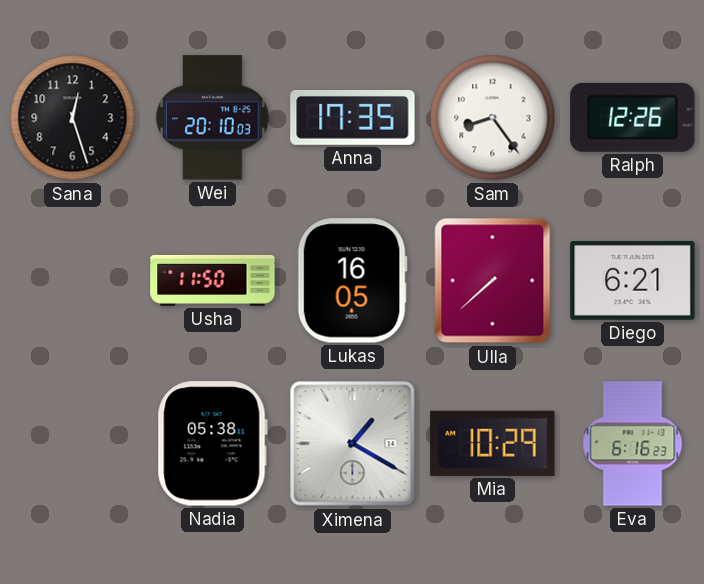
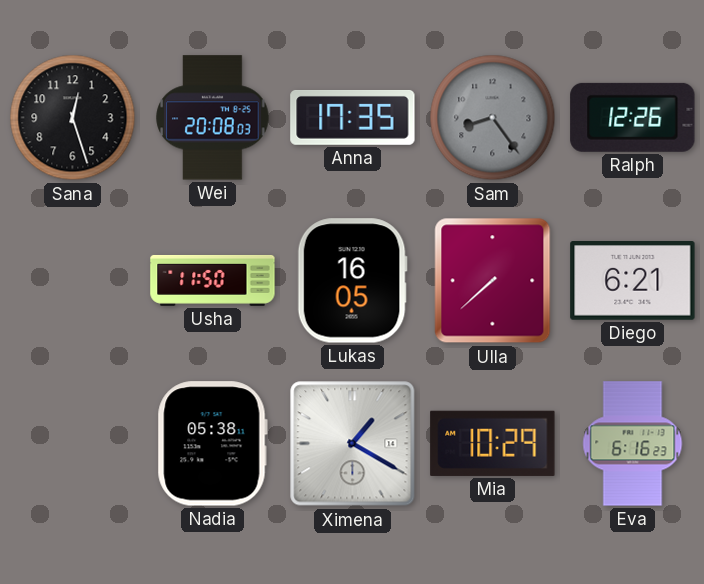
Wei: 20:10 -> 20:08 (213, 118)
Sam dial: white -> grey (493, 118)
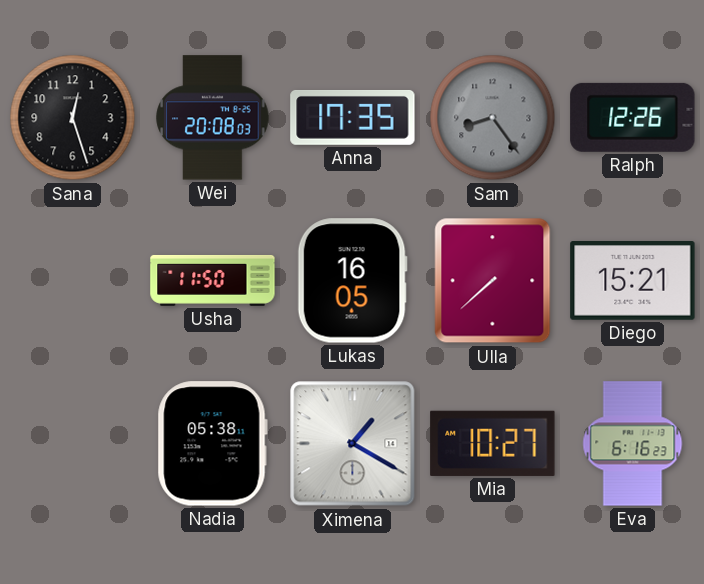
Diego: 6:21 -> 15:21 (633, 281)
Mia: 10:29 -> 10:27 (493, 443)
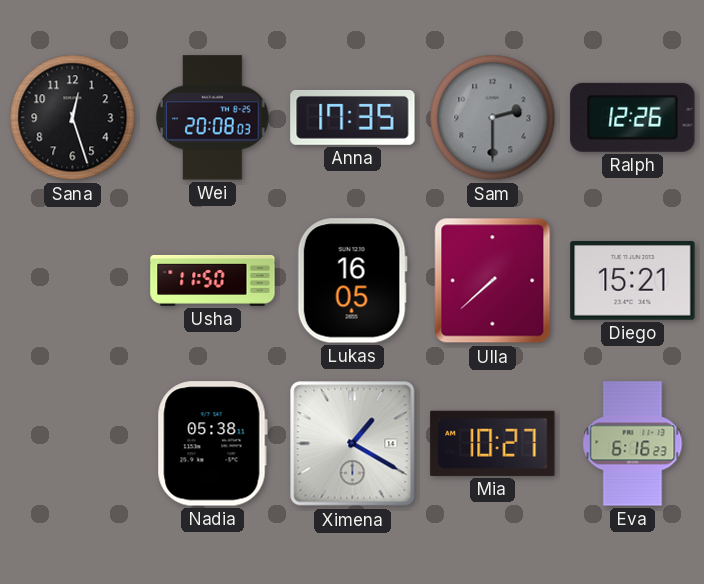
Sam: 8:24 -> 2:30 (493, 118)
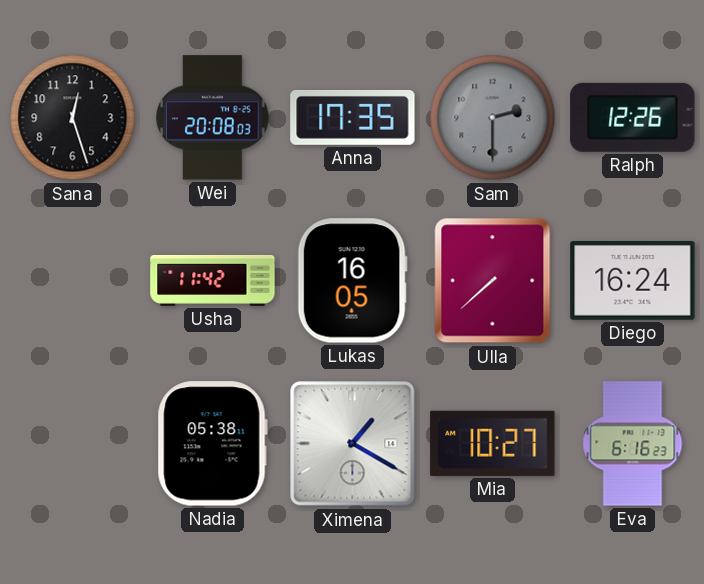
Usha: 11:50 -> 11:42 (213, 280)
Diego: 15:21 -> 16:24 (633, 281)
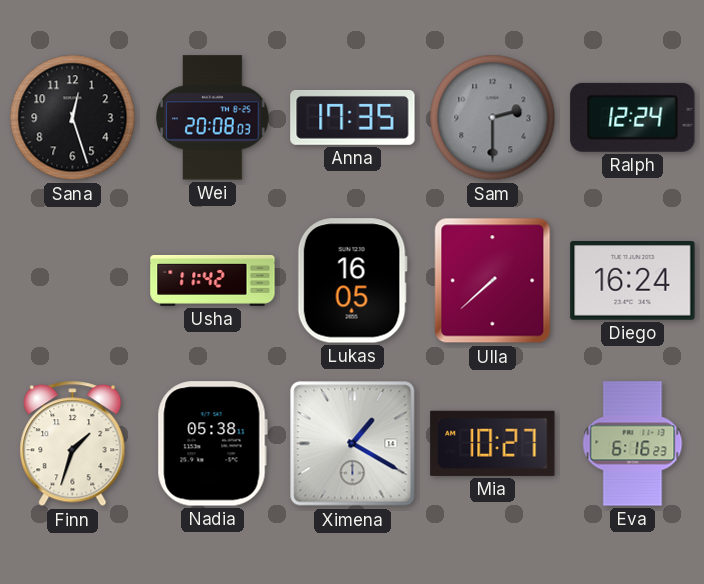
Ralph: 12:26 -> 12:24 (633, 117)
Finn: none -> 1:33 (73, 444)
